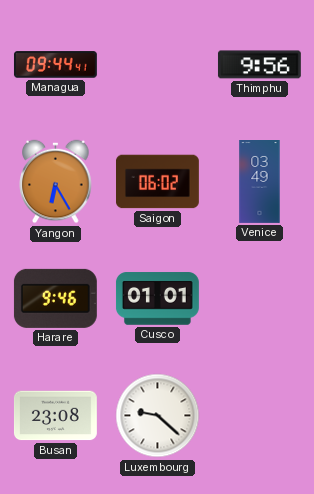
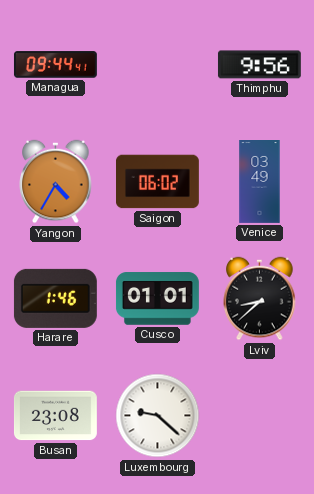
Yangon: 6:25 -> 4:35 (56, 182)
Harare: 9:46 -> 1:46 (55, 298)
Lviv: none -> 8:38 (260, 299)
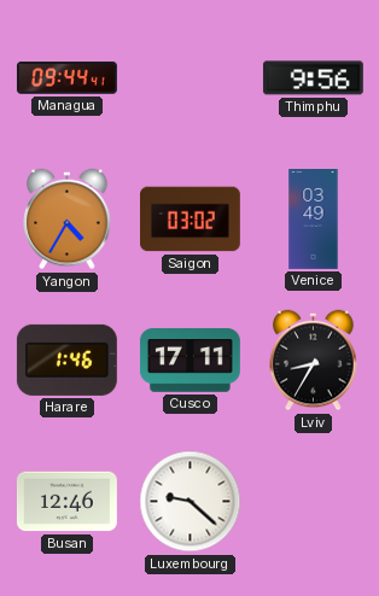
Saigon: 06:02 -> 03:02 (191, 220)
Cusco: 01:01 -> 17:11 (189, 361)
Lviv: 8:38 -> 8:35 (314, 361)
Busan: 23:08 -> 12:46 (66, 502)
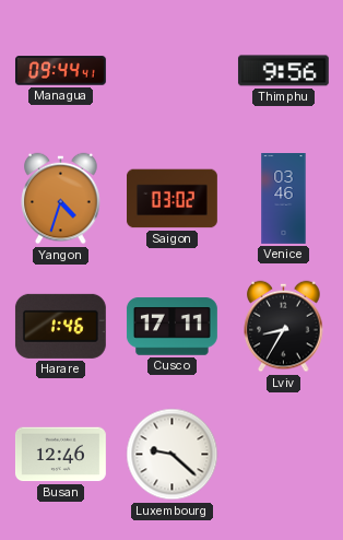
Yangon: 4:35 -> 4:33 (61, 199)
Venice: 03:49 -> 03:46 (284, 199)
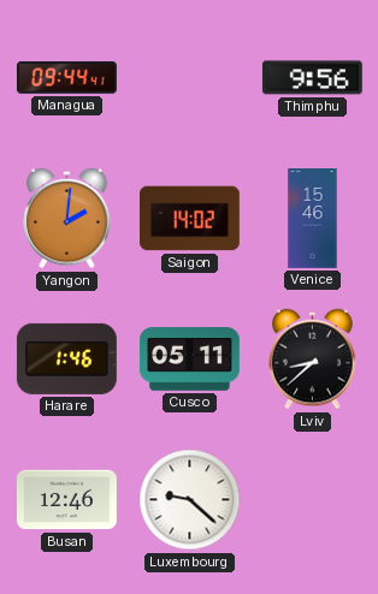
Yangon: 4:33 -> 2:01 (67, 219)
Saigon: 03:02 -> 14:02 (190, 219)
Venice: 03:46 -> 15:46 (313, 219)
Cusco: 17:11 -> 05:11 (189, 360)
Lviv: 8:35 -> 8:38 (313, 360)
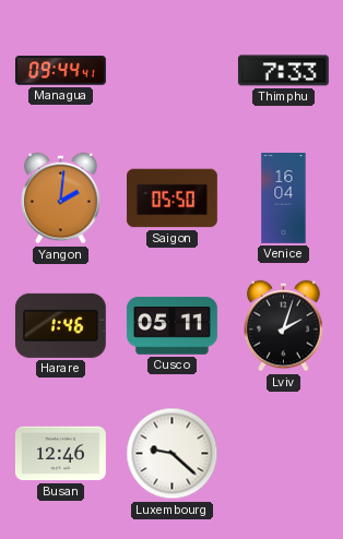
Thimphu: 9:56 -> 7:33 (283, 71)
Saigon: 14:02 -> 05:50 (173, 199)
Venice: 15:46 -> 16:04 (284, 199)
Lviv: 8:38 -> 2:03 (284, 326)
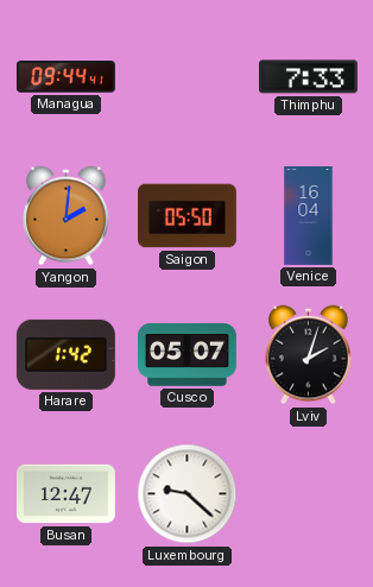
Harare: 1:46 -> 1:42 (65, 354)
Cusco: 05:11 -> 05:07 (186, 355)
Busan: 12:46 -> 12:47 (65, 494)
